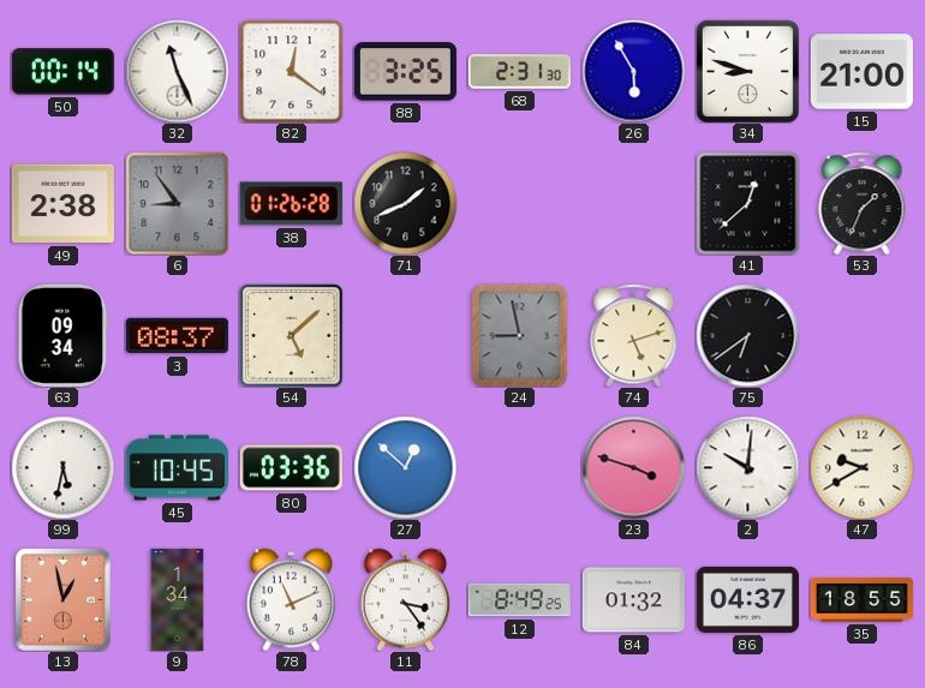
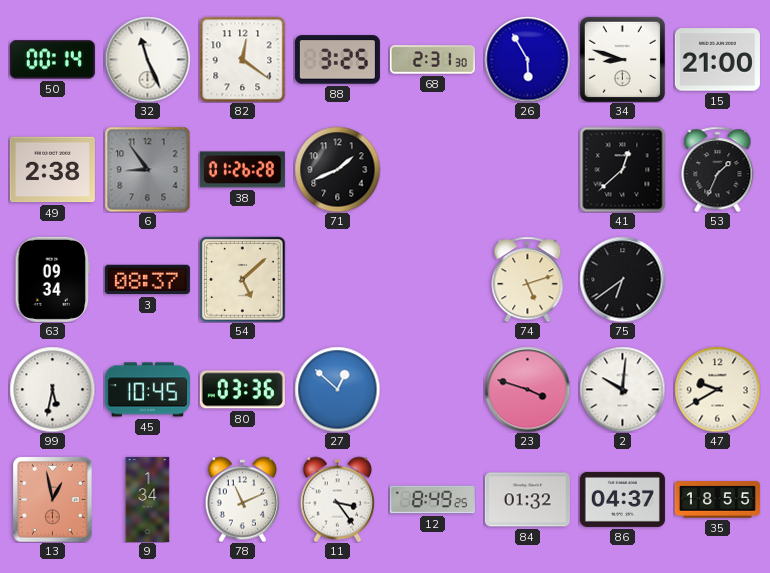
24: 8:58 -> none (520, 335)
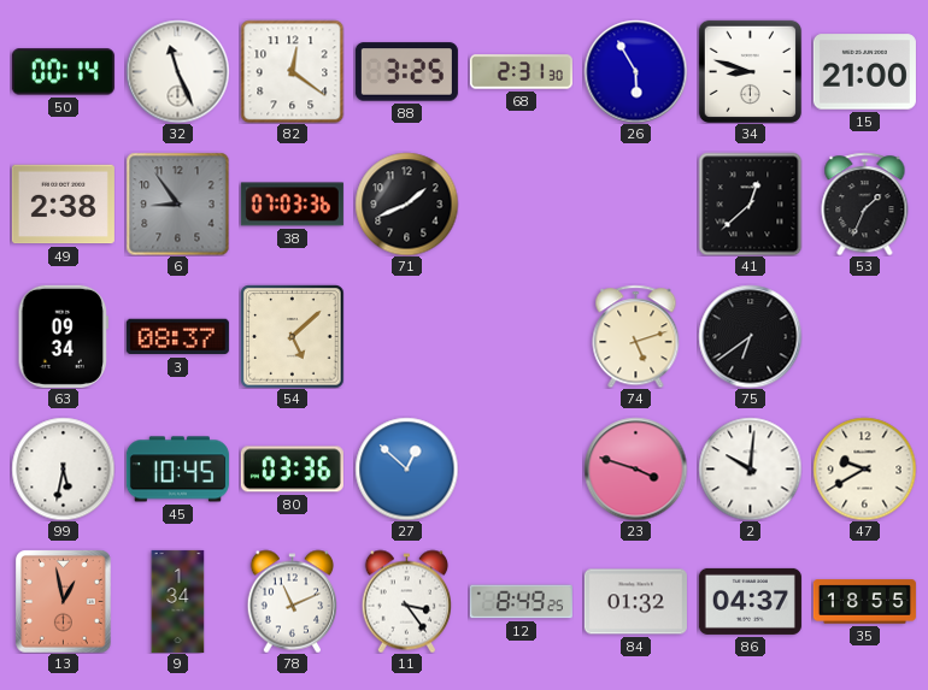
38: 01:26 -> 07:03 (292, 205)
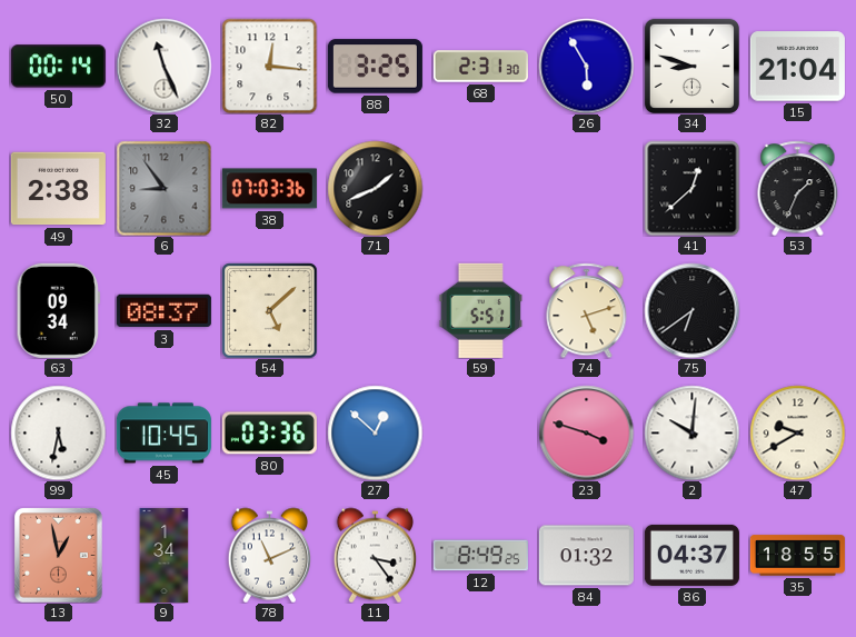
82: 12:21 -> 12:16 (269, 66)
15: 21:00 -> 21:04 (797, 67)
59: none -> 5:51 (481, 310)
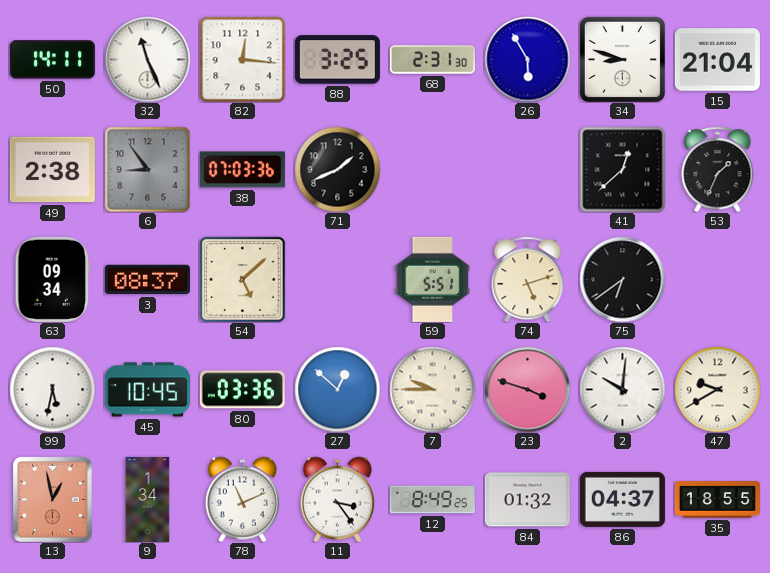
50: 00:14 -> 14:11 (52, 60)
7: none -> 9:45 (432, 389)
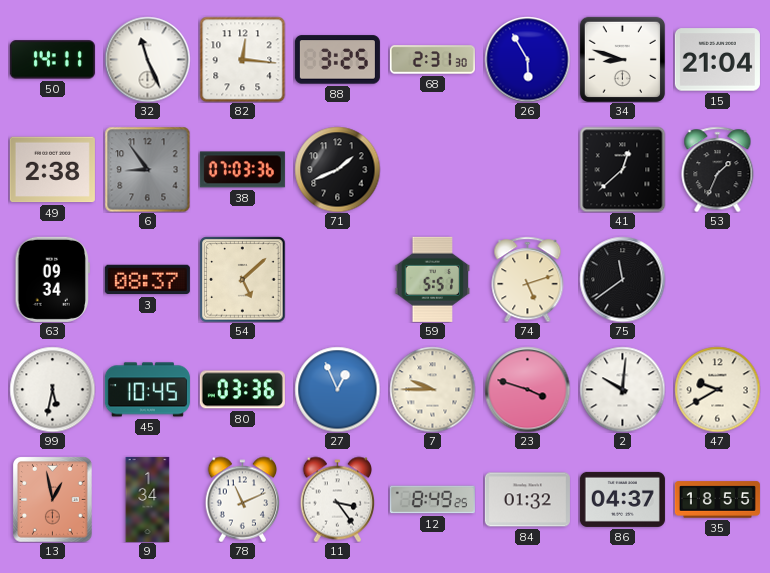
75: 6:39 -> 11:39 (622, 279)
27: 12:52 -> 12:56 (337, 389)
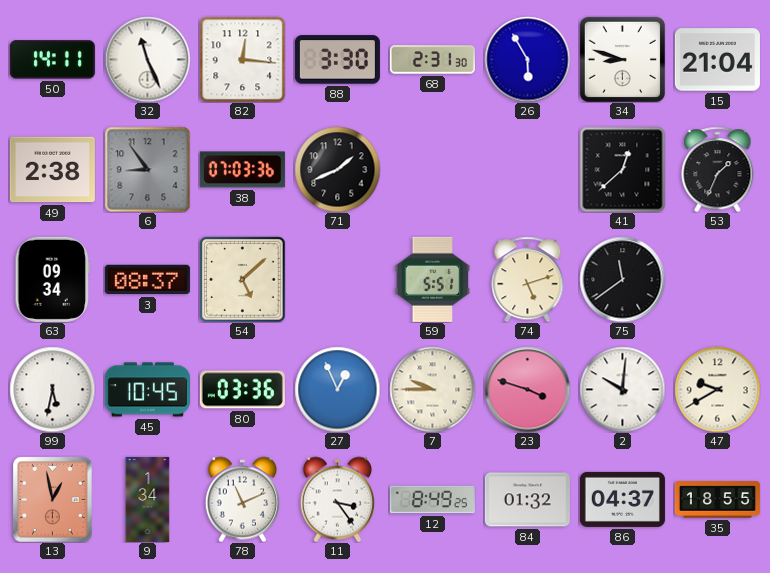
88: 3:25 -> 3:30 (337, 60)
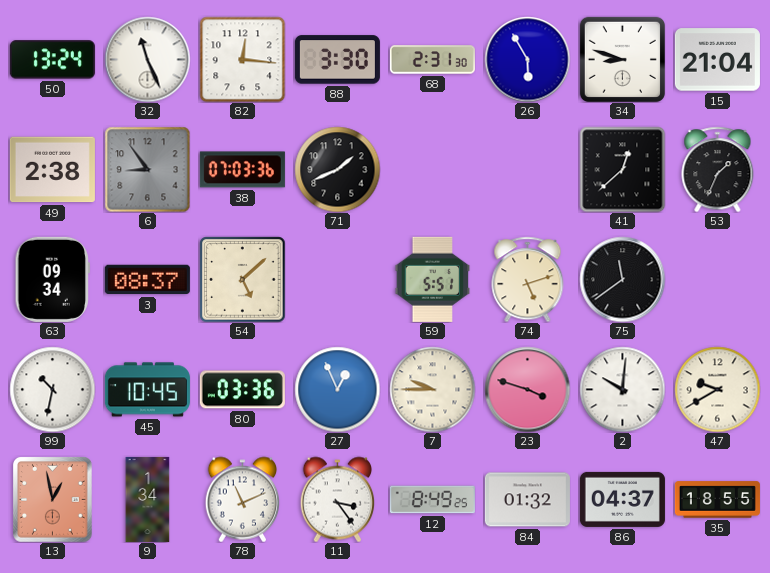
50: 14:11 -> 13:24 (52, 60)
99: 5:32 -> 10:32 (52, 389)
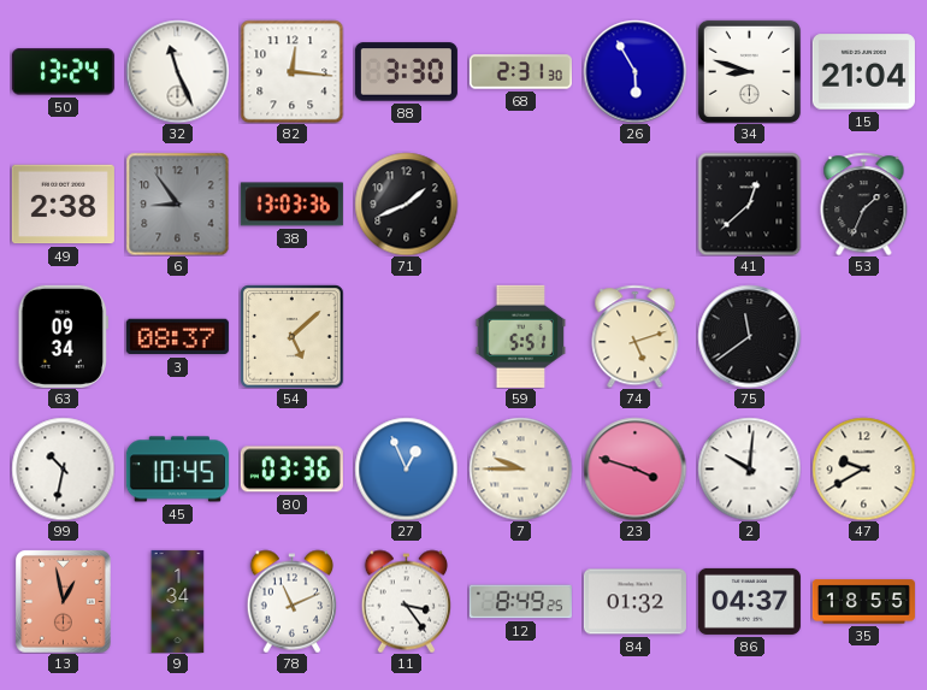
38: 07:03 -> 13:03 (291, 205)
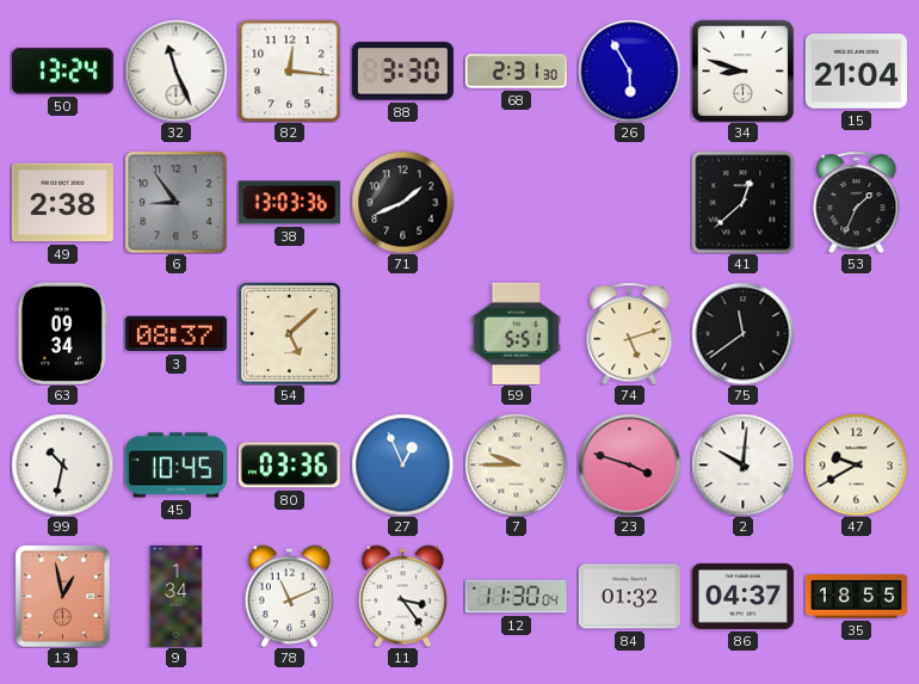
12: 8:49 -> 11:30 (516, 597)
